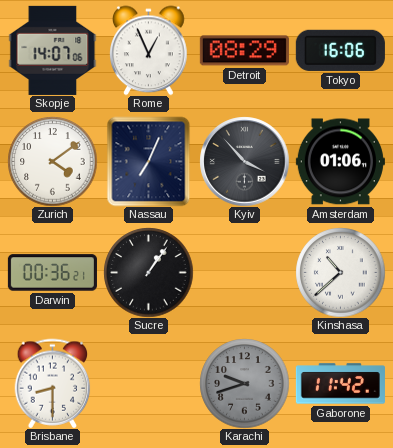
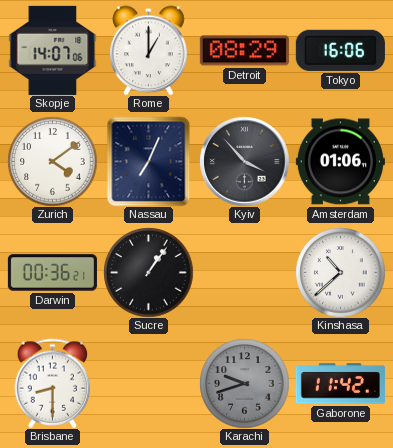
Rome: 12:56 -> 1:00 (149, 50)
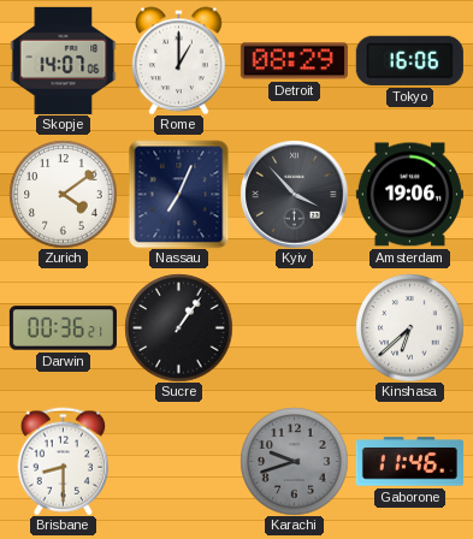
Amsterdam: 01:06 -> 19:06 (409, 195)
Kinshasa: 10:38 -> 6:38 (409, 327)
Gaborone: 11:42 -> 11:46 (409, 462)
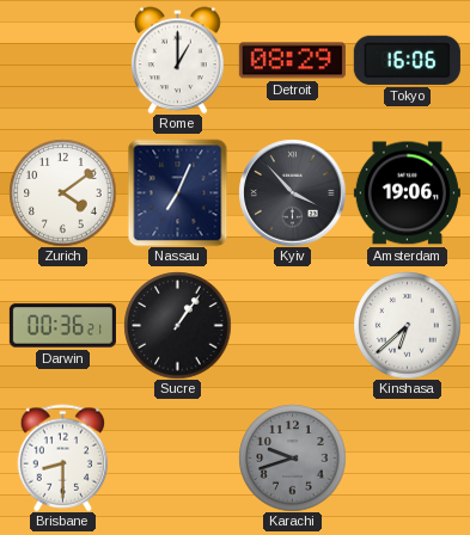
Skopje: 14:07 -> none (64, 60)
Gaborone: 11:46 -> none (409, 462)
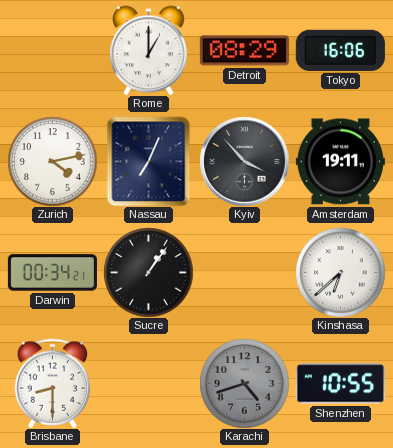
Zurich: 4:09 -> 4:13 (52, 161)
Amsterdam: 19:06 -> 19:11 (340, 162)
Darwin: 00:36 -> 00:34 (52, 273)
Karachi: 9:42 -> 4:42 (244, 383)
Shenzhen: none -> 10:55 (340, 384)
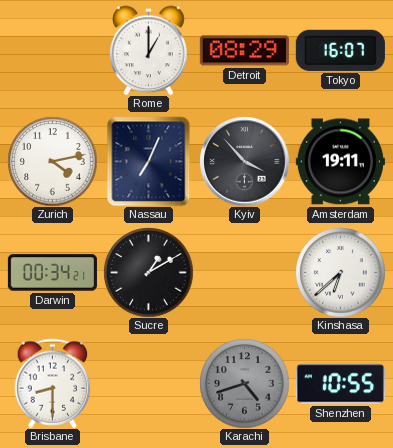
Tokyo: 16:06 -> 16:07 (340, 50)
Sucre: 1:06 -> 1:10 (148, 272)
